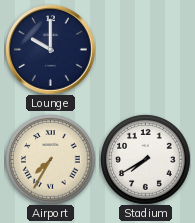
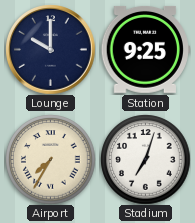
Station: none -> 9:25 (145, 49)
Stadium: 7:40 -> 7:03 (145, 159)
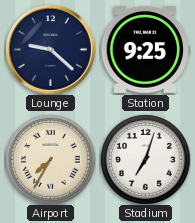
Lounge: 10:00 -> 9:22 (50, 49)
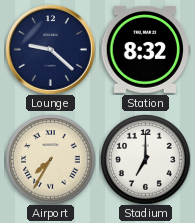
Station: 9:25 -> 8:32 (145, 49)
Stadium: 7:03 -> 7:00 (145, 159)
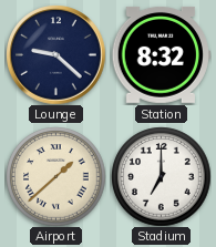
Airport: 7:35 -> 1:38 (55, 176)
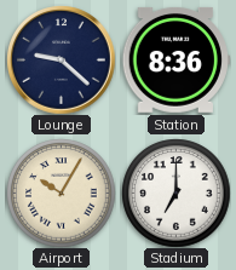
Station: 8:32 -> 8:36 (175, 59)
Airport: 1:38 -> 10:05 (61, 193)
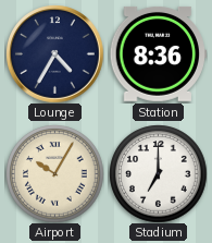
Lounge: 9:22 -> 4:35 (54, 53)
